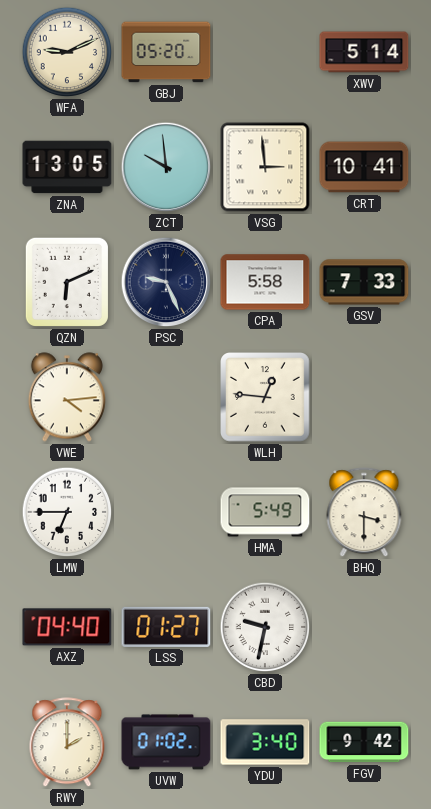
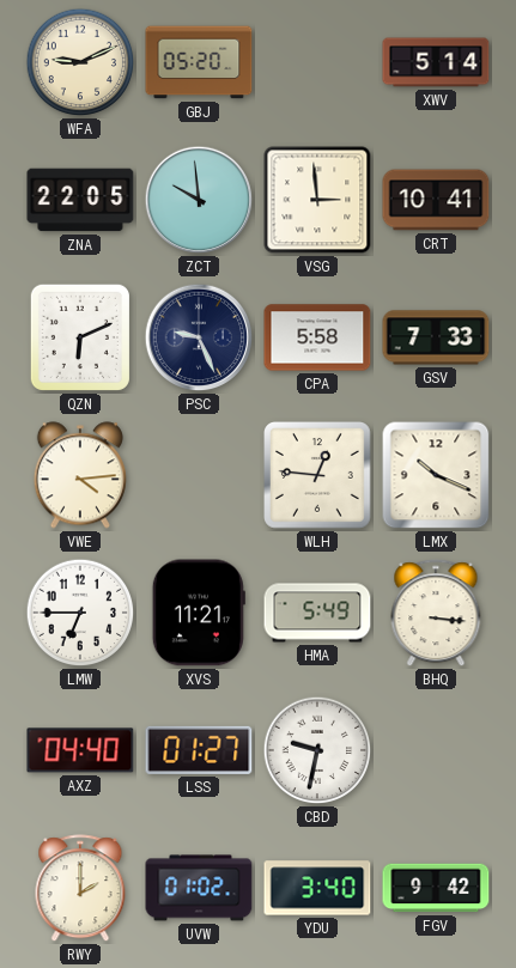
ZNA: 13:05 -> 22:05 (80, 200)
LMX: none -> 10:19 (436, 475)
XVS: none -> 11:21 (199, 613)
BHQ: 3:30 -> 3:16 (436, 614)
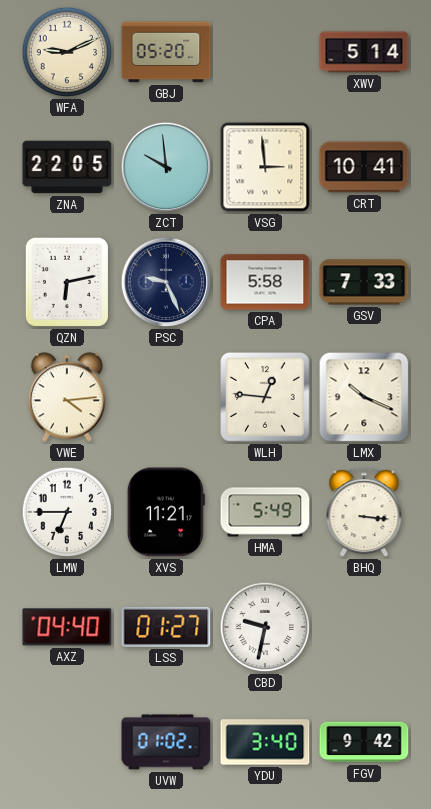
QZN: 6:11 -> 6:13 (67, 282)
RWY: 2:00 -> none (80, 889)
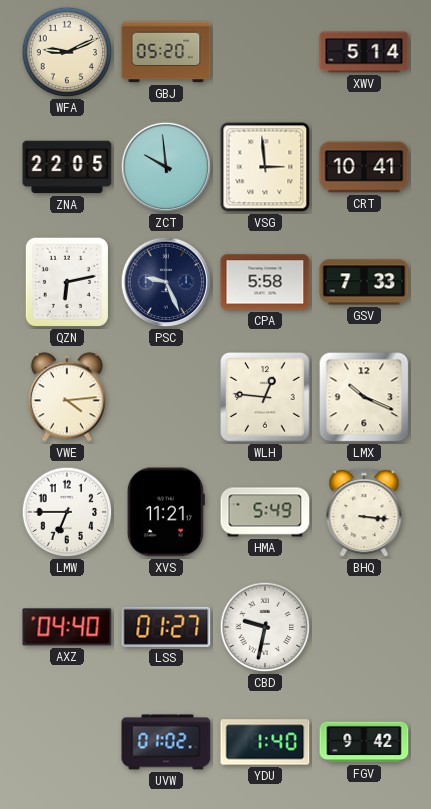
YDU: 3:40 -> 1:40 (265, 742)
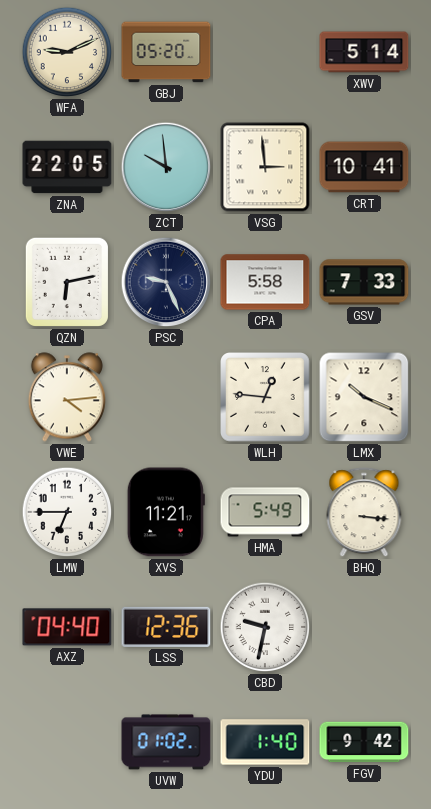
LSS: 01:27 -> 12:36 (166, 627)
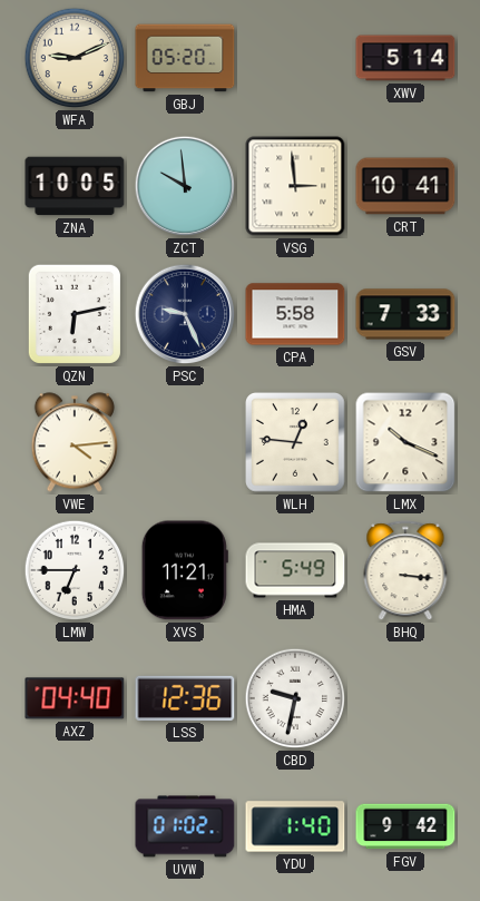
ZNA: 22:05 -> 10:05 (75, 186)
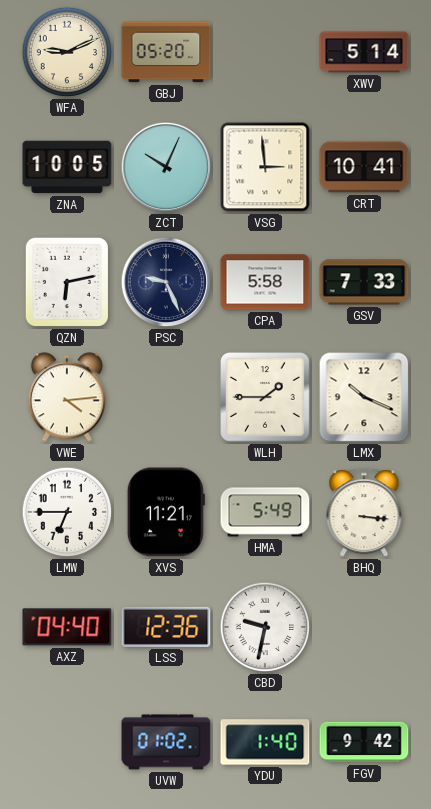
ZCT: 9:59 -> 10:04 (166, 167)
WLH: 12:46 -> 1:45 (266, 398)
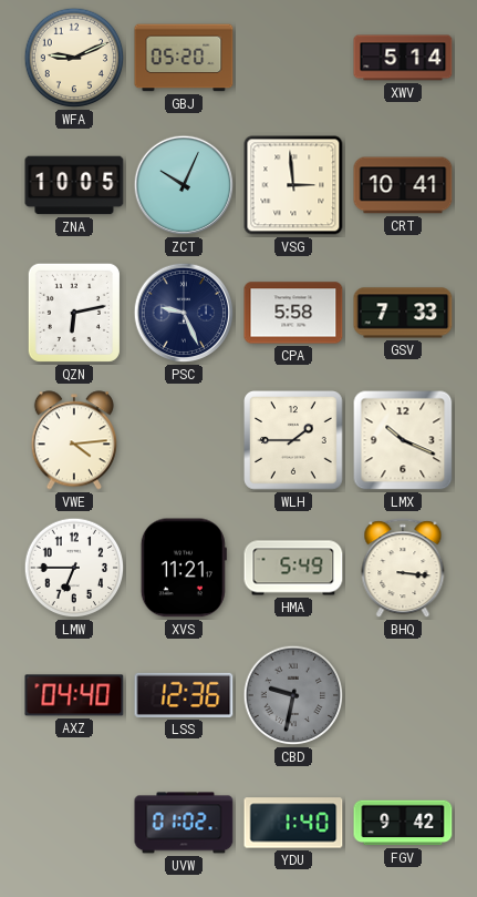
CBD dial: white -> grey (293, 695)
